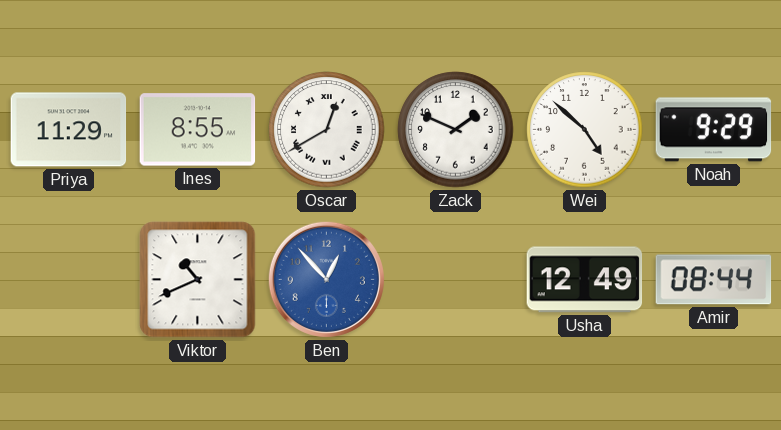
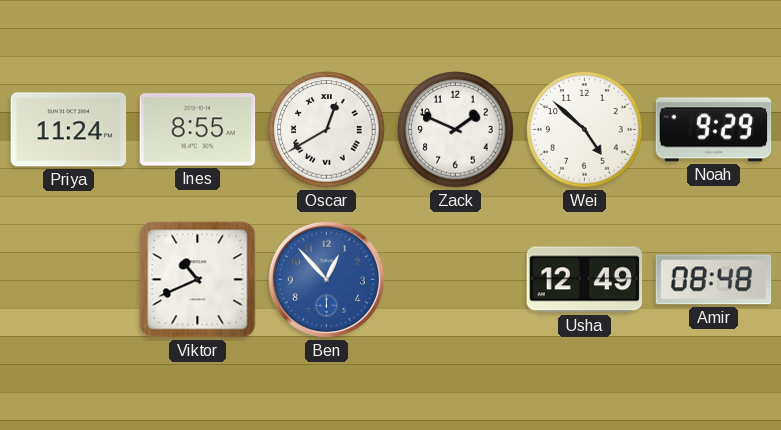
Priya: 11:29 -> 11:24 (69, 130)
Amir: 08:44 -> 08:48 (714, 280)
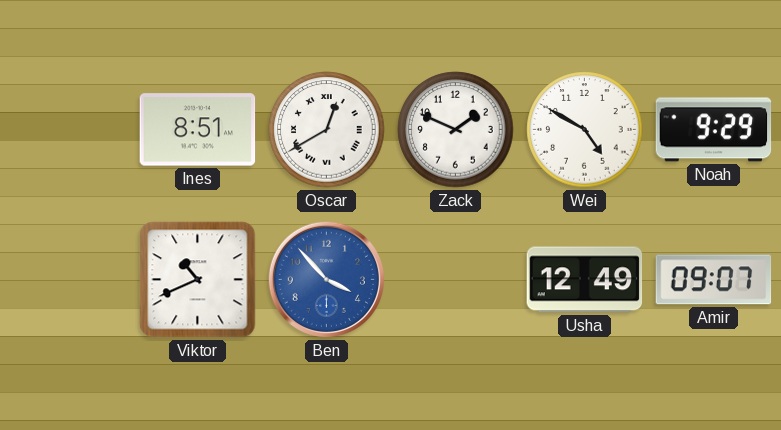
Priya: 11:24 -> none (69, 130)
Ines: 8:55 -> 8:51 (198, 130)
Wei: 4:52 -> 4:50 (585, 130)
Ben: 12:53 -> 3:53 (326, 279)
Amir: 08:48 -> 09:07 (714, 280)
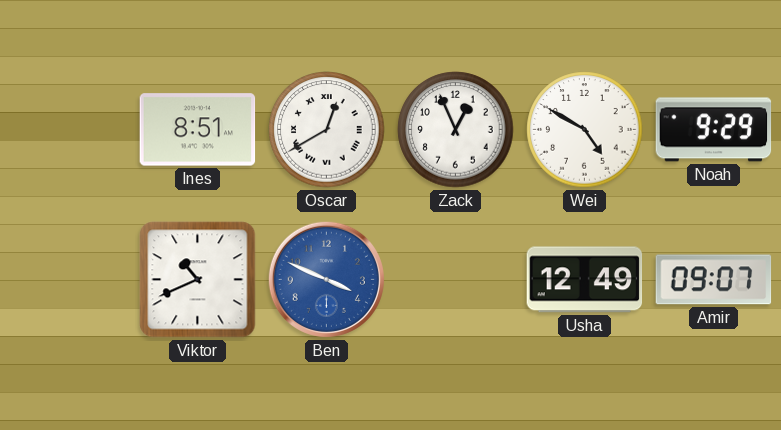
Zack: 1:49 -> 12:56 (456, 130)
Ben: 3:53 -> 3:49 (326, 279)
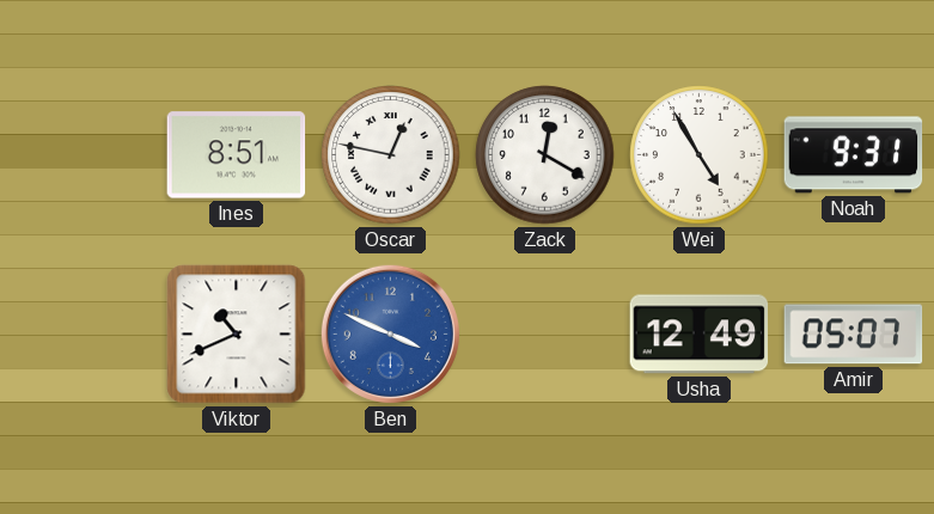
Oscar: 12:40 -> 12:47 (391, 155)
Zack: 12:56 -> 12:20 (545, 155)
Wei: 4:50 -> 4:55 (700, 155)
Noah: 9:29 -> 9:31 (854, 155)
Amir: 09:07 -> 05:07 (854, 335)
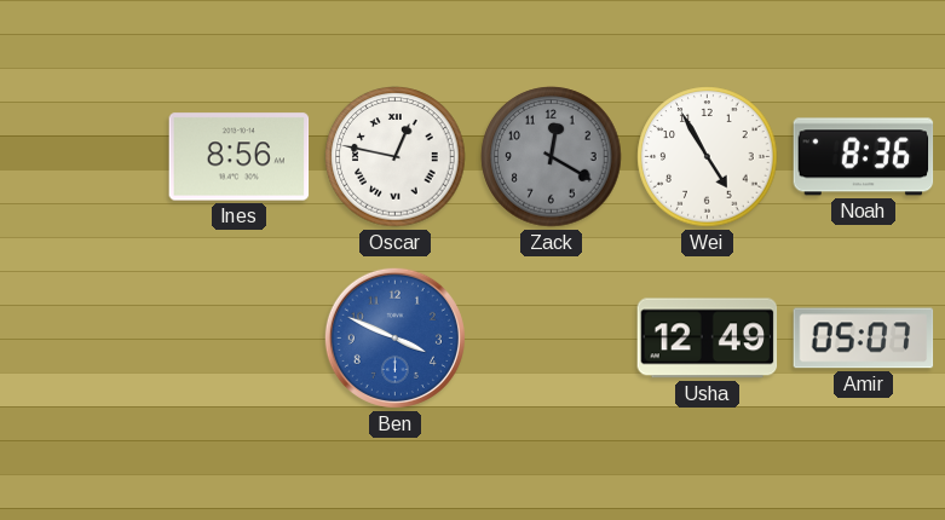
Ines: 8:51 -> 8:56 (240, 157)
Zack dial: white -> grey (552, 157)
Noah: 9:31 -> 8:36 (864, 157)
Viktor: 10:41 -> none (237, 335)
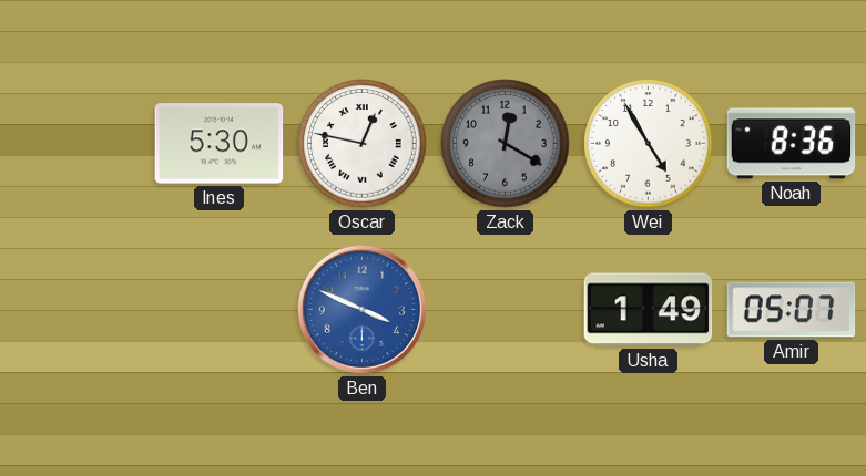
Ines: 8:56 -> 5:30 (220, 144)
Usha: 12:49 -> 1:49 (649, 310)
